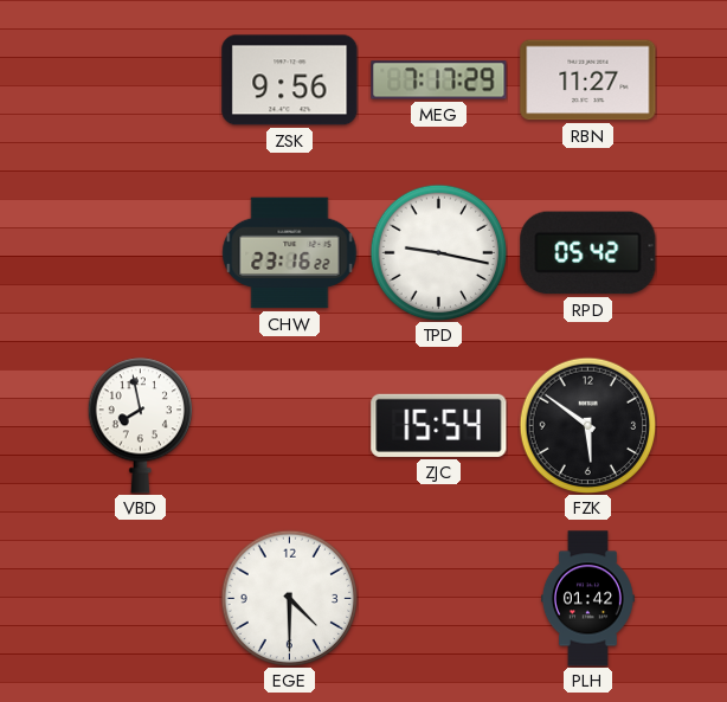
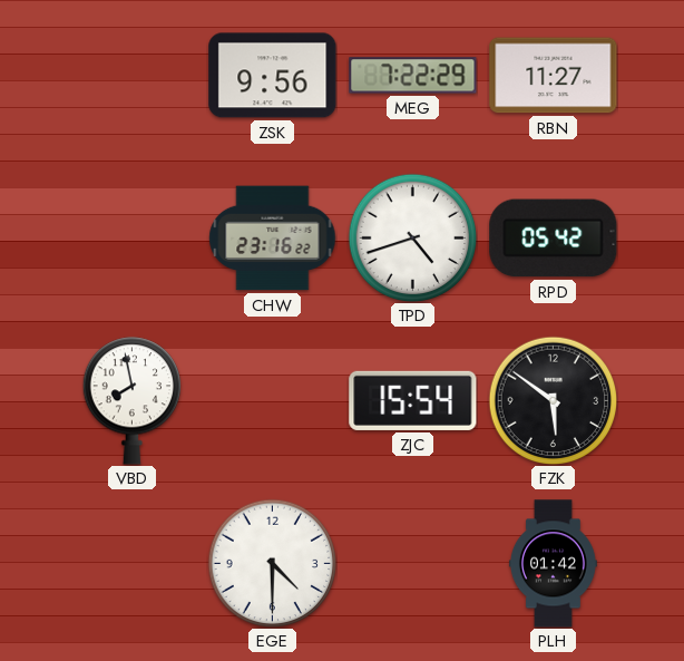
MEG: 7:17 -> 7:22 (413, 76)
TPD: 9:17 -> 4:42 (412, 237)
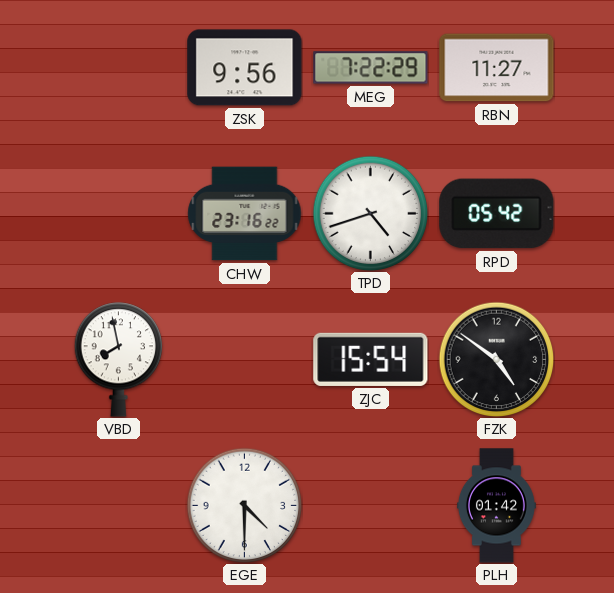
FZK: 5:51 -> 4:51 (496, 359)
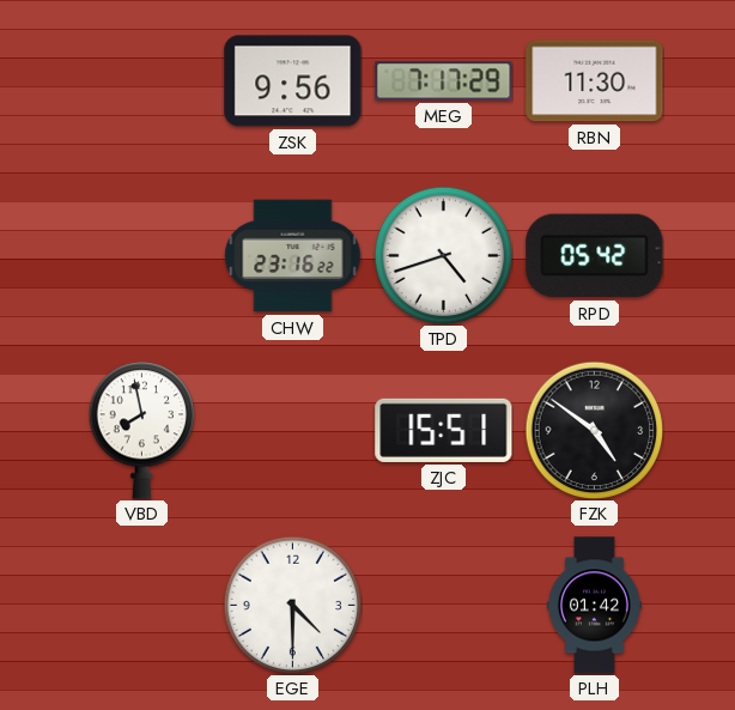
MEG: 7:22 -> 7:17 (444, 81)
RBN: 11:27 -> 11:30 (595, 81)
ZJC: 15:54 -> 15:51 (444, 430)
